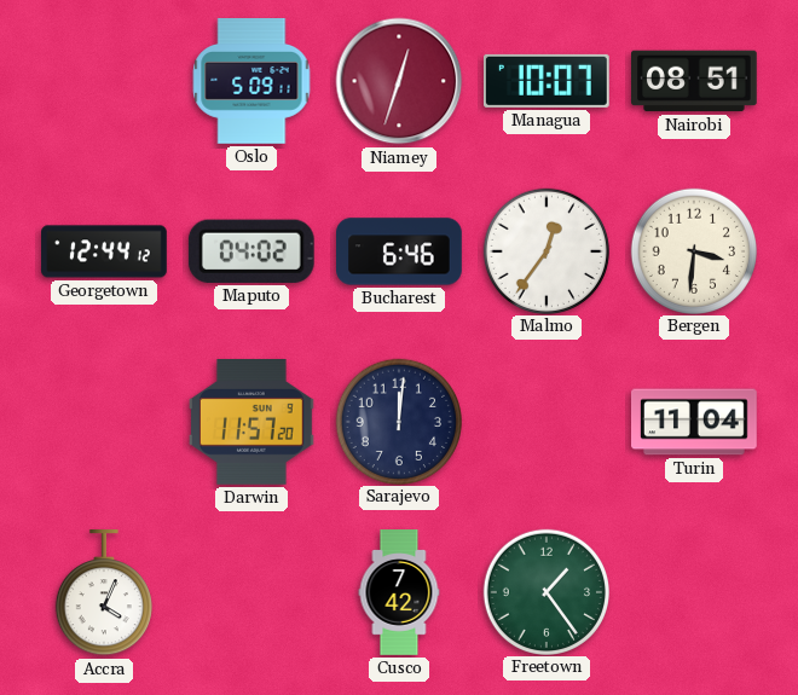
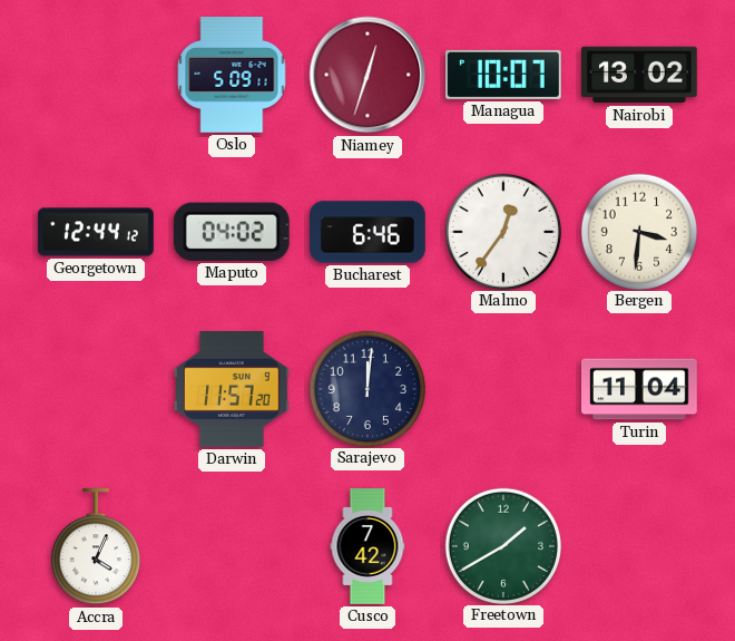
Nairobi: 08:51 -> 13:02 (640, 75)
Freetown: 1:24 -> 1:40 (502, 545)
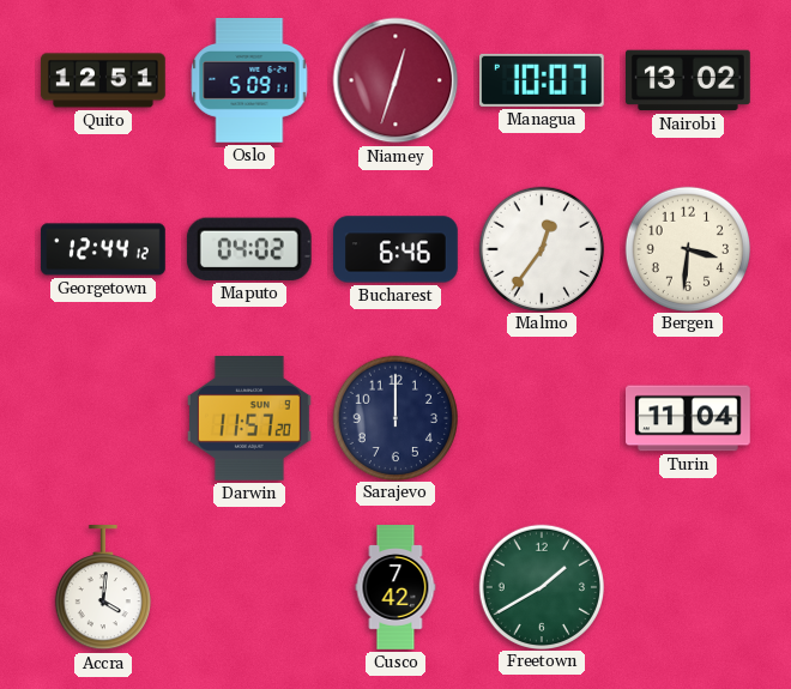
Quito: none -> 12:51 (103, 80)
Sarajevo: 12:01 -> 12:00 (394, 417)
Accra: 4:04 -> 4:01 (103, 588)
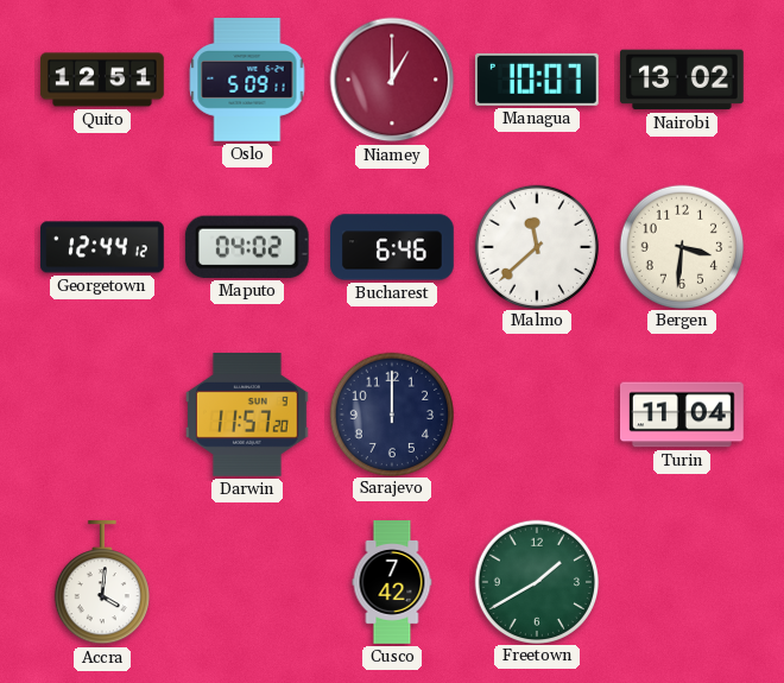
Niamey: 12:33 -> 1:00 (392, 80)
Malmo: 12:36 -> 11:38 (536, 246)
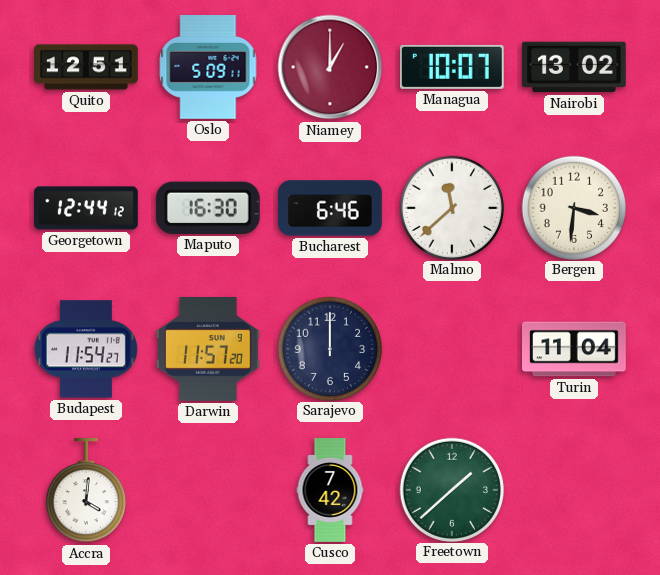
Maputo: 04:02 -> 16:30 (208, 208)
Budapest: none -> 11:54 (86, 349)
Freetown: 1:40 -> 1:38 (451, 489)
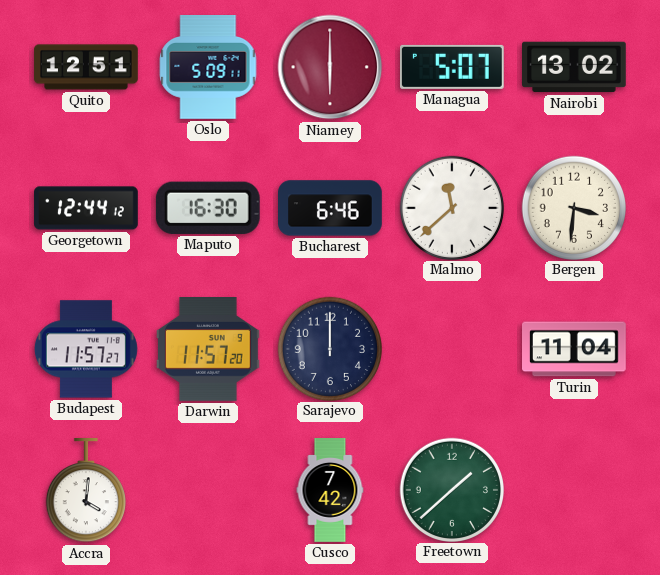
Niamey: 1:00 -> 6:00 (330, 67)
Managua: 10:07 -> 5:07 (453, 67)
Budapest: 11:54 -> 11:57 (86, 349)
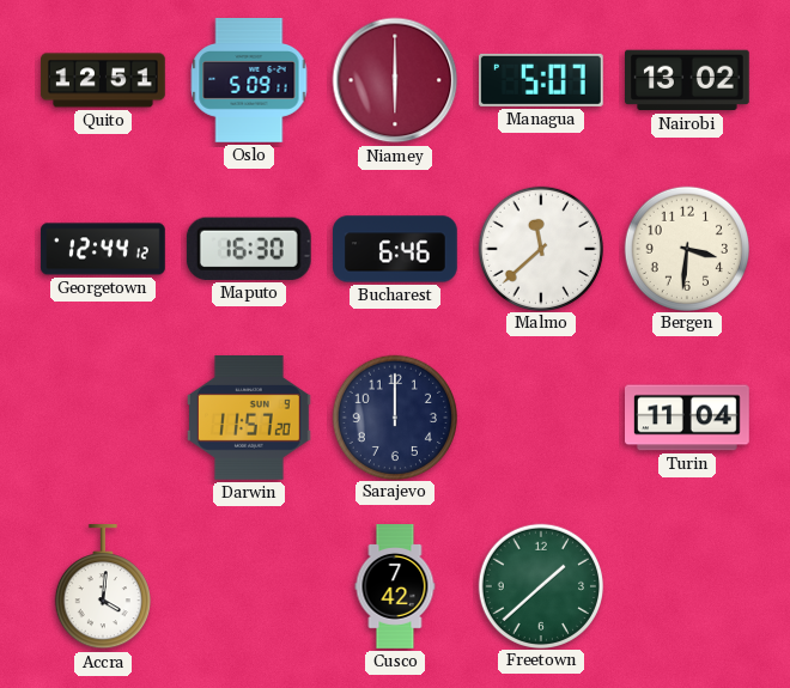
Budapest: 11:57 -> none (86, 349)
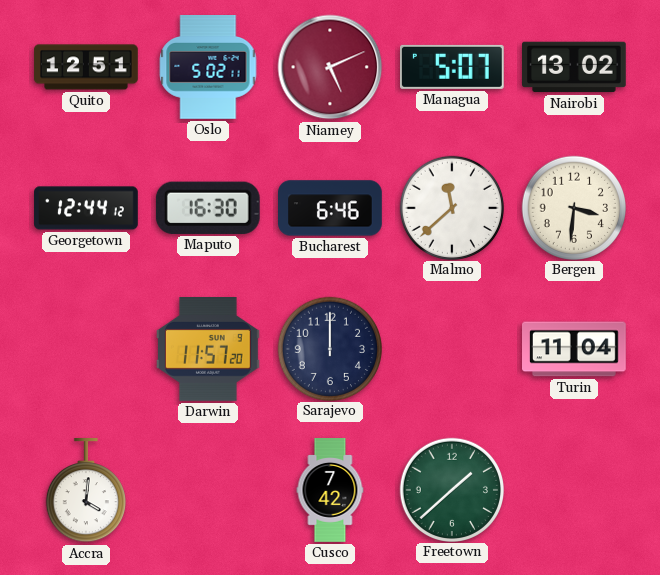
Oslo: 5:09 -> 5:02 (208, 67)
Niamey: 6:00 -> 5:11 (330, 67)
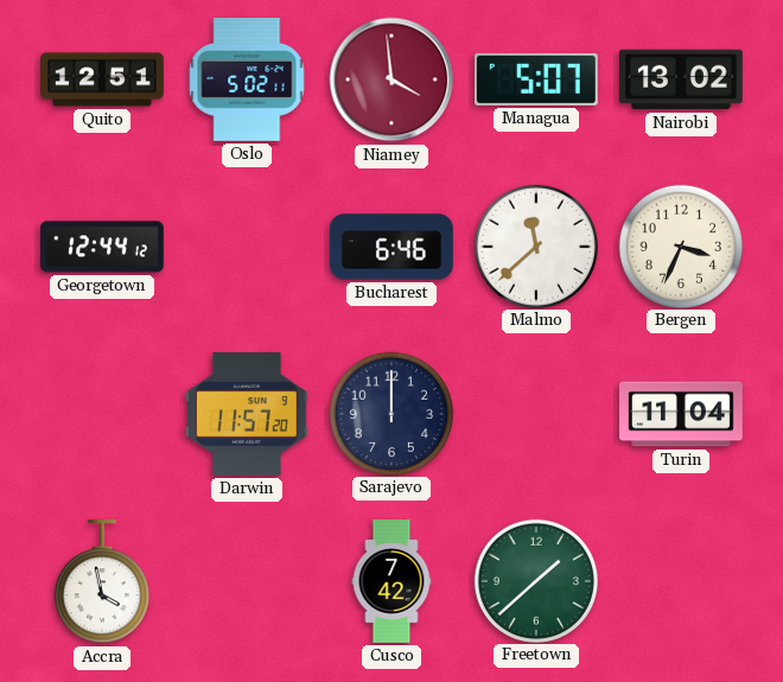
Niamey: 5:11 -> 3:59 (391, 79)
Maputo: 16:30 -> none (208, 208)
Bergen: 3:31 -> 3:34 (680, 246)
Accra: 4:01 -> 3:58 (102, 582)
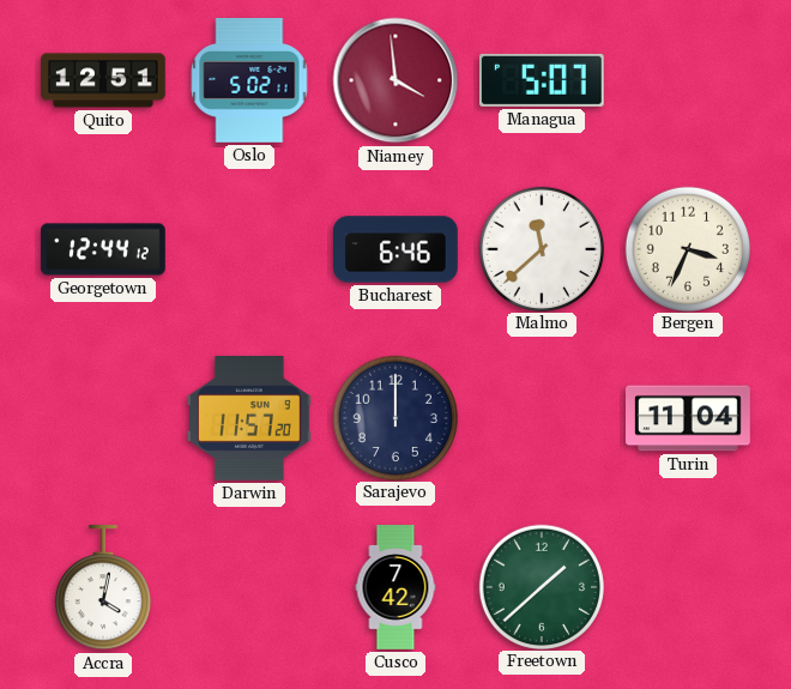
Nairobi: 13:02 -> none (682, 79)
Accra: 3:58 -> 4:02 (103, 588)
